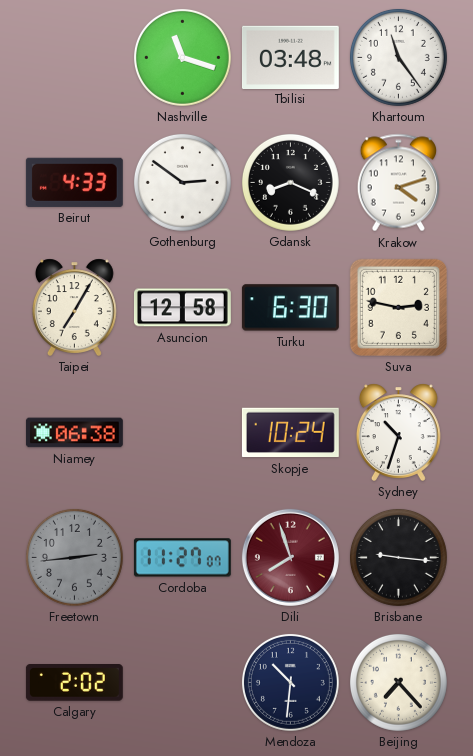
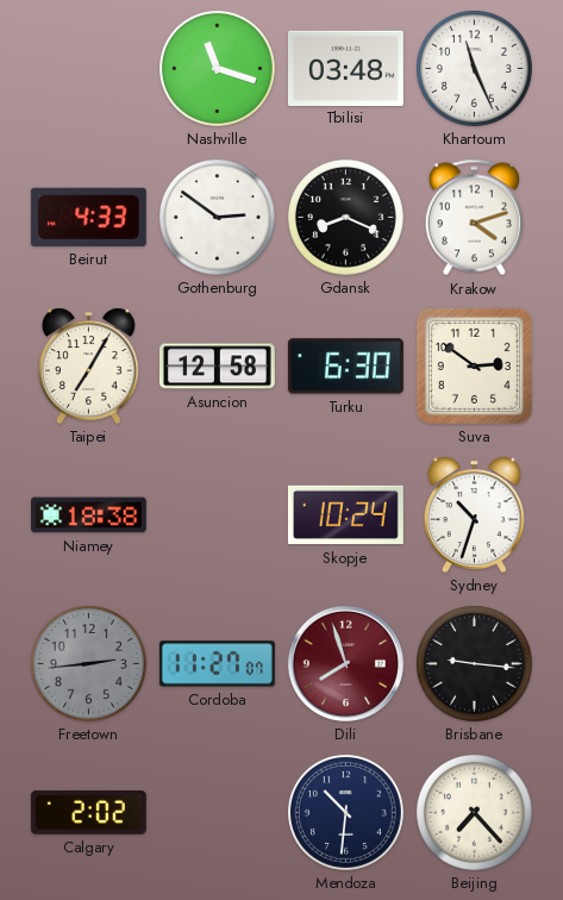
Khartoum: 11:24 -> 11:26 (474, 68)
Suva: 2:47 -> 2:51 (474, 365)
Niamey: 06:38 -> 18:38 (88, 515)
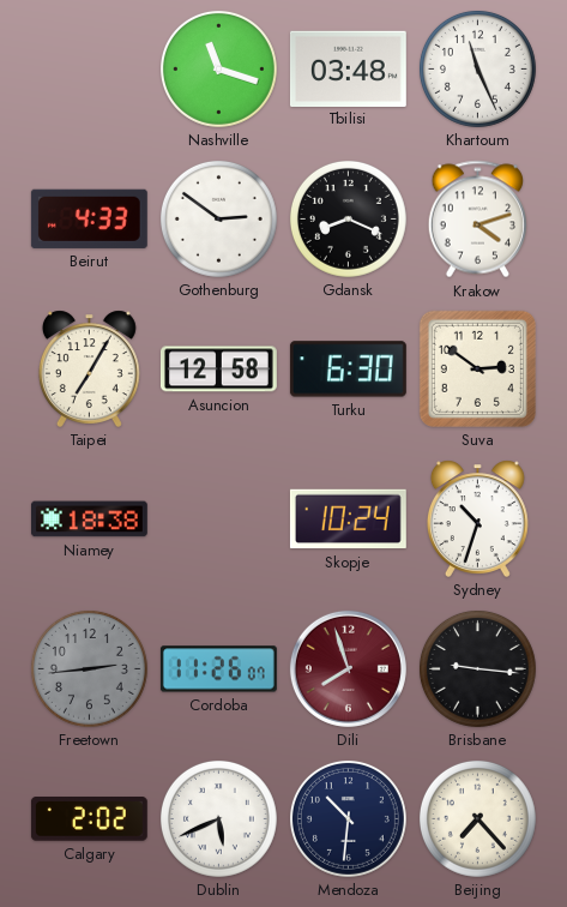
Cordoba: 11:27 -> 11:26 (218, 669)
Dublin: none -> 5:41 (218, 818)
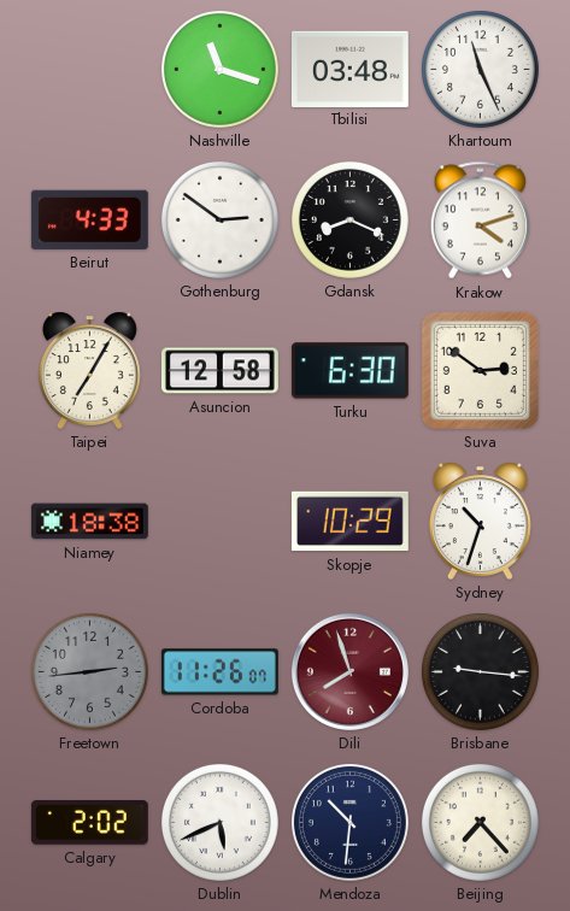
Skopje: 10:24 -> 10:29 (349, 522)
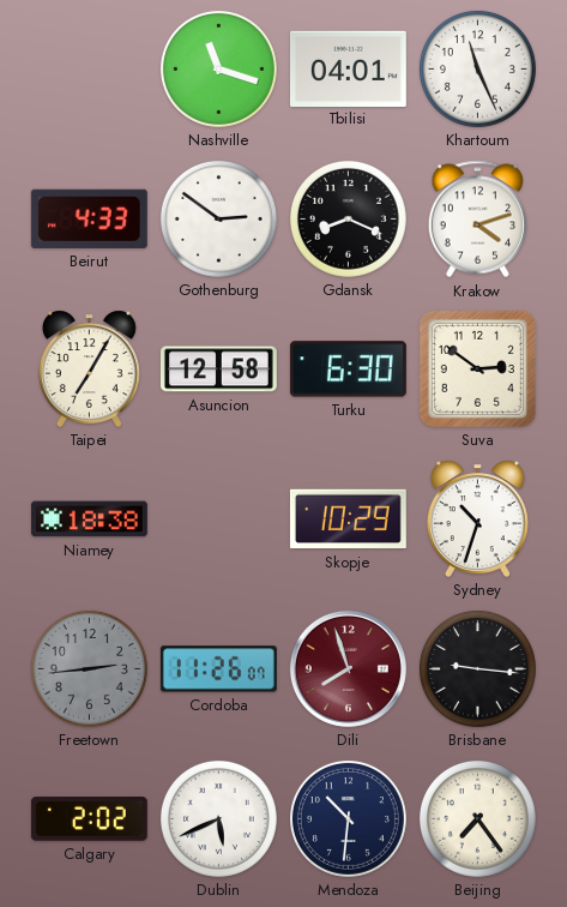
Tbilisi: 03:48 -> 04:01 (348, 68)
Beijing: 7:23 -> 7:24 (477, 818)
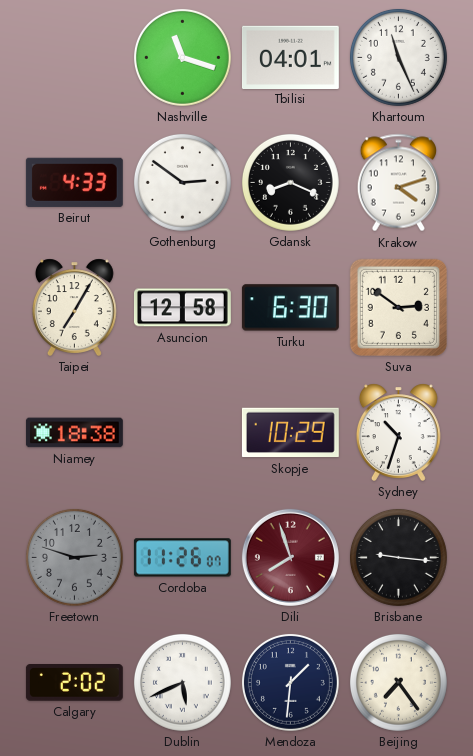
Freetown: 2:44 -> 2:48 (74, 557)
Mendoza: 10:31 -> 1:31 (290, 682)
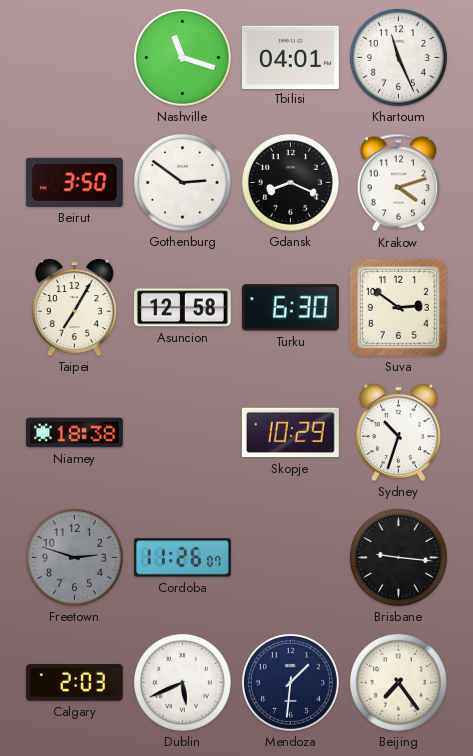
Beirut: 4:33 -> 3:50 (74, 182)
Dili: 7:57 -> none (290, 557)
Calgary: 2:02 -> 2:03 (74, 683)
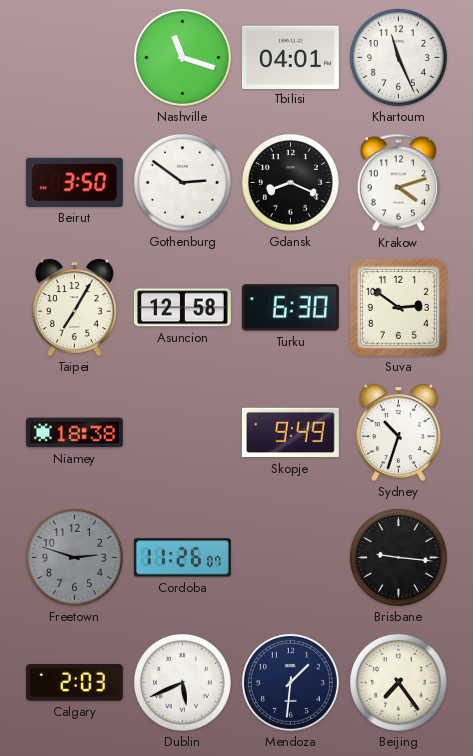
Skopje: 10:29 -> 9:49 (290, 433)
